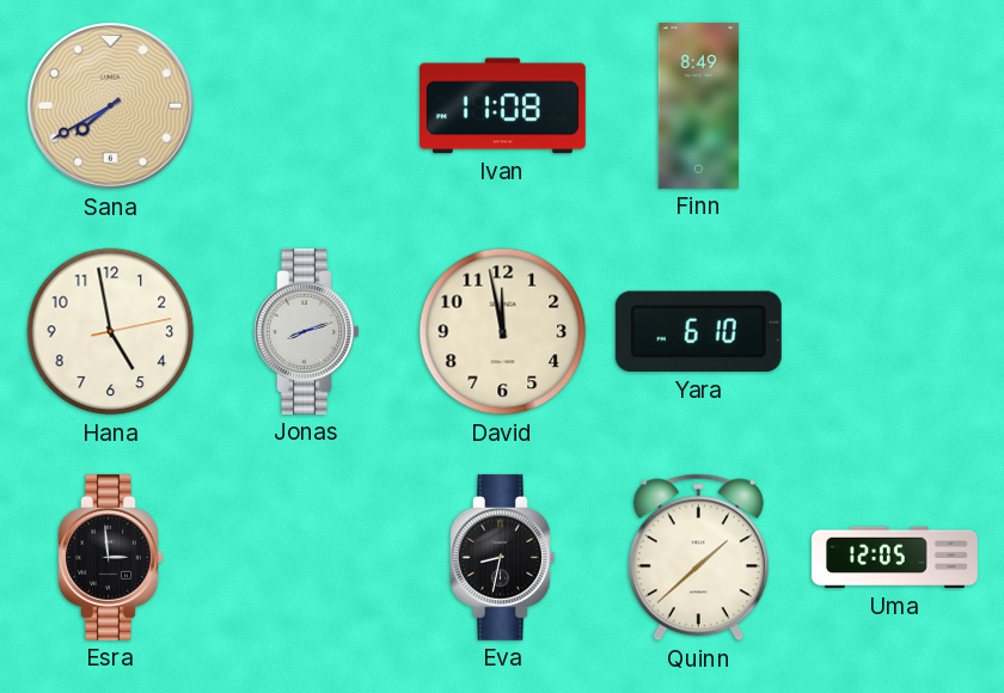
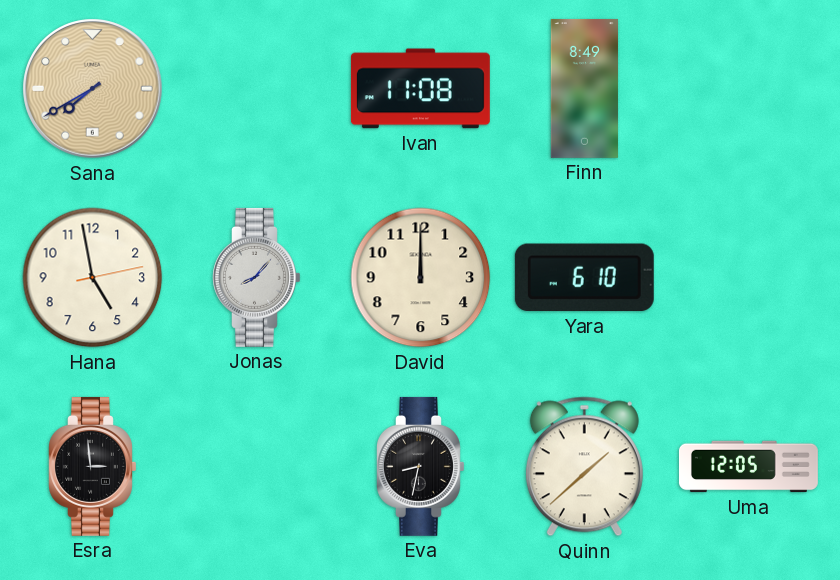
Jonas: 8:12 -> 8:07 (257, 277)
David: 11:58 -> 12:00 (421, 278)
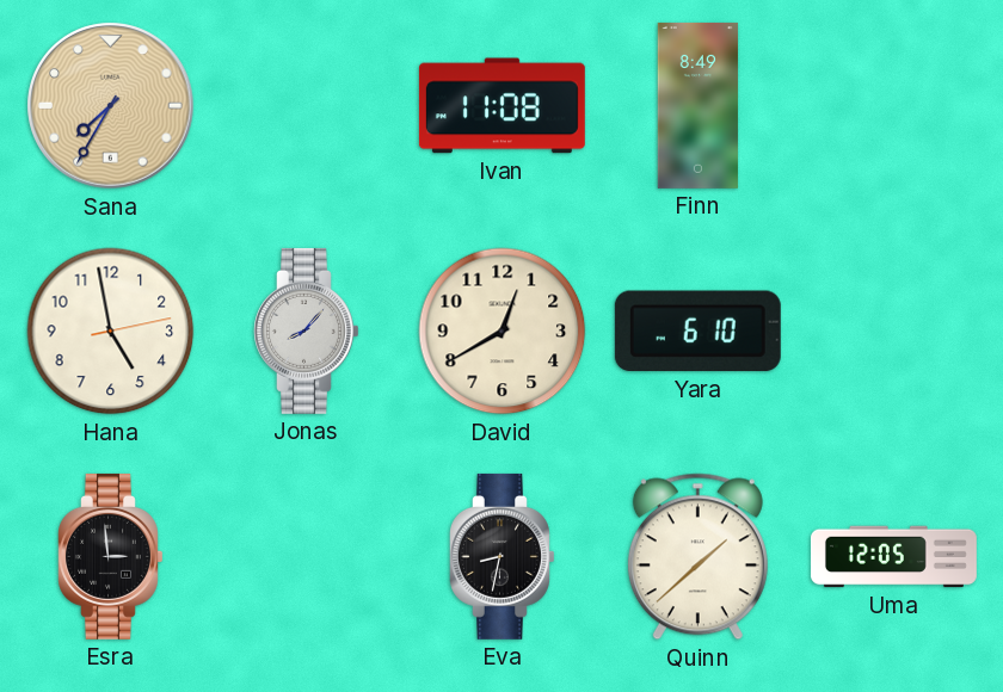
Sana: 7:40 -> 7:35 (111, 106)
David: 12:00 -> 12:40 (503, 332)
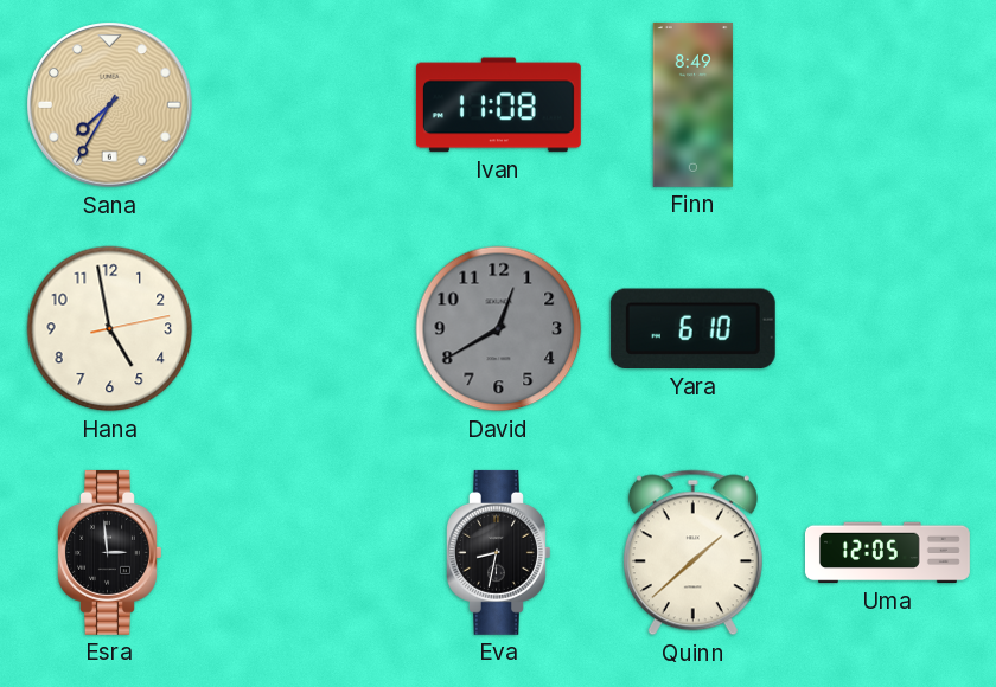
Jonas: 8:07 -> none (307, 330)
David dial: cream -> grey (499, 329)
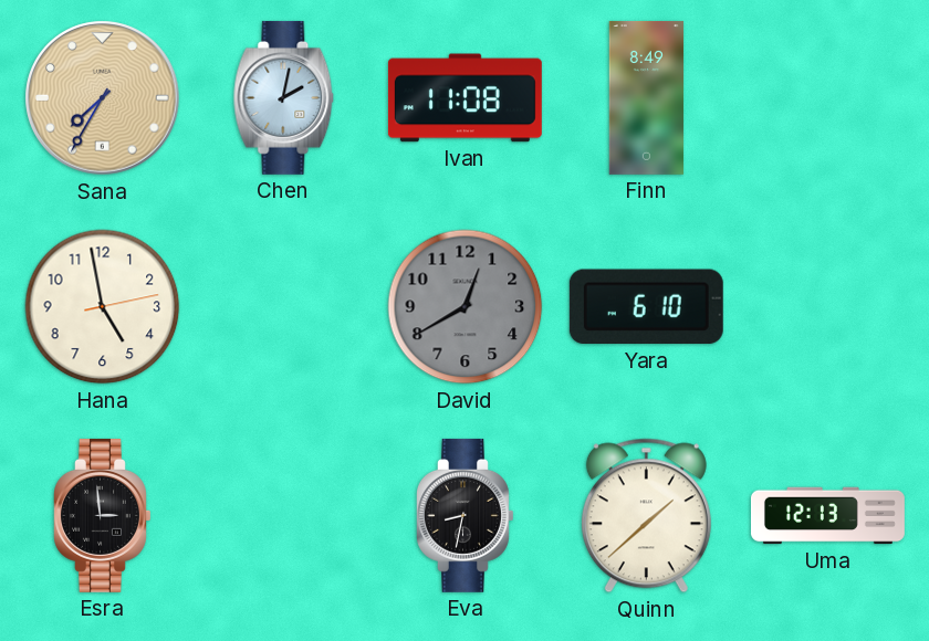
Chen: none -> 2:02 (284, 97)
Uma: 12:05 -> 12:13 (827, 516)
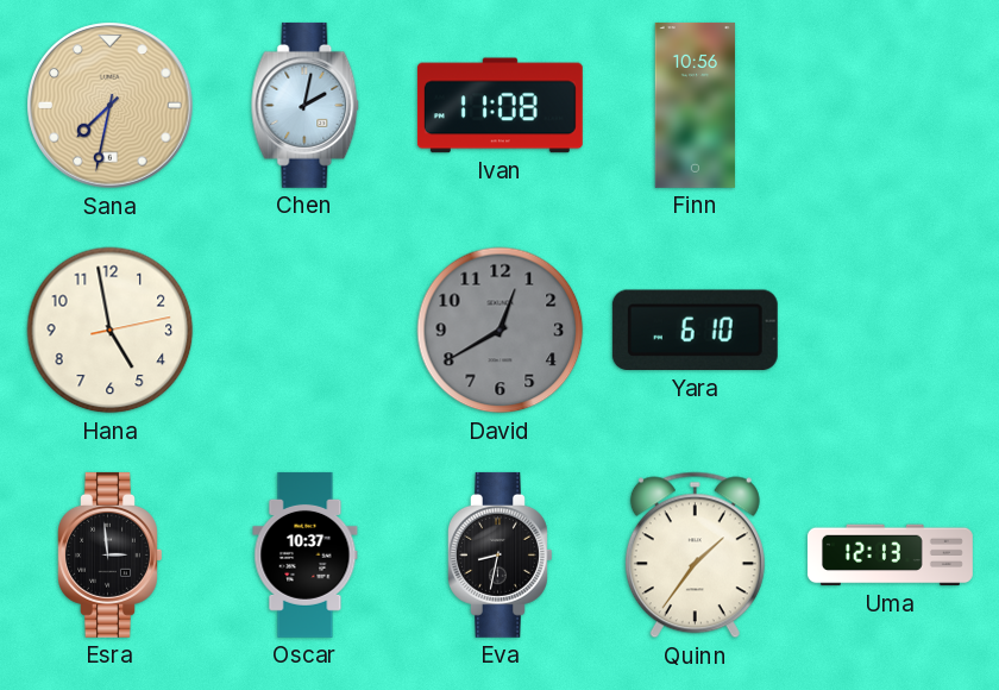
Sana: 7:35 -> 7:32 (111, 106)
Finn: 8:49 -> 10:56 (695, 105)
Oscar: none -> 10:37 (306, 554)
Quinn: 1:38 -> 1:36 (695, 556)
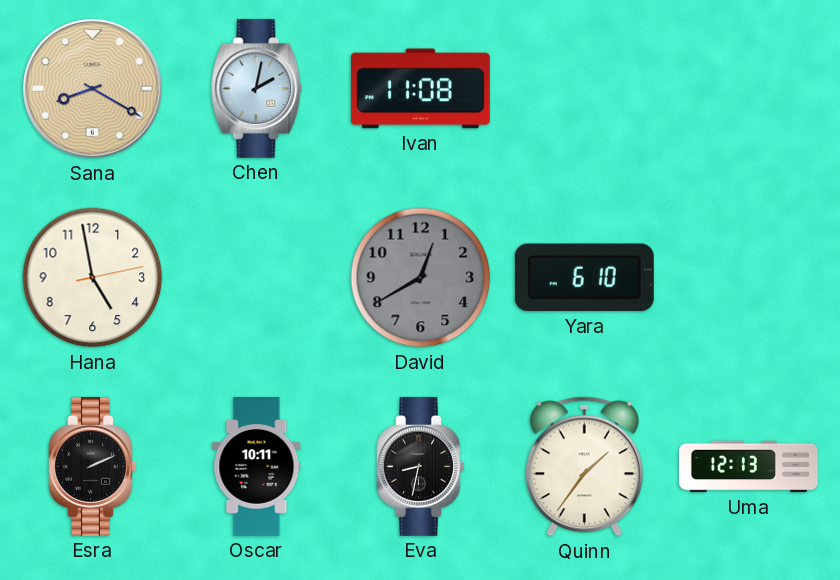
Sana: 7:32 -> 8:20 (93, 89)
Finn: 10:56 -> none (695, 105)
Esra: 2:59 -> 2:11 (93, 466)
Oscar: 10:37 -> 10:11 (257, 466)
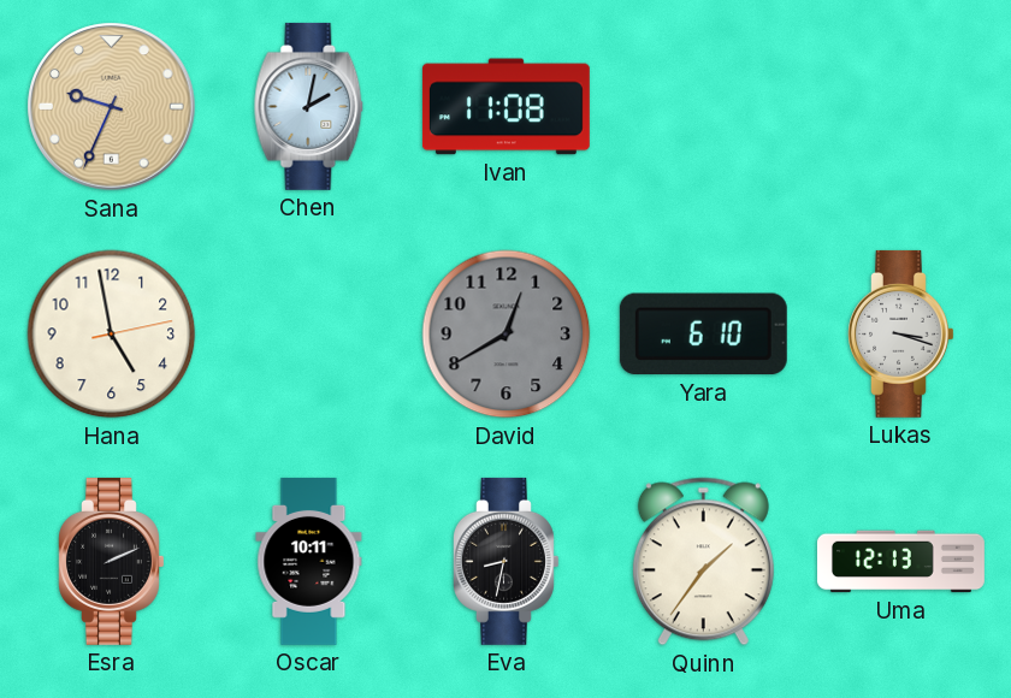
Sana: 8:20 -> 9:34 (112, 107)
Lukas: none -> 3:18 (901, 333)
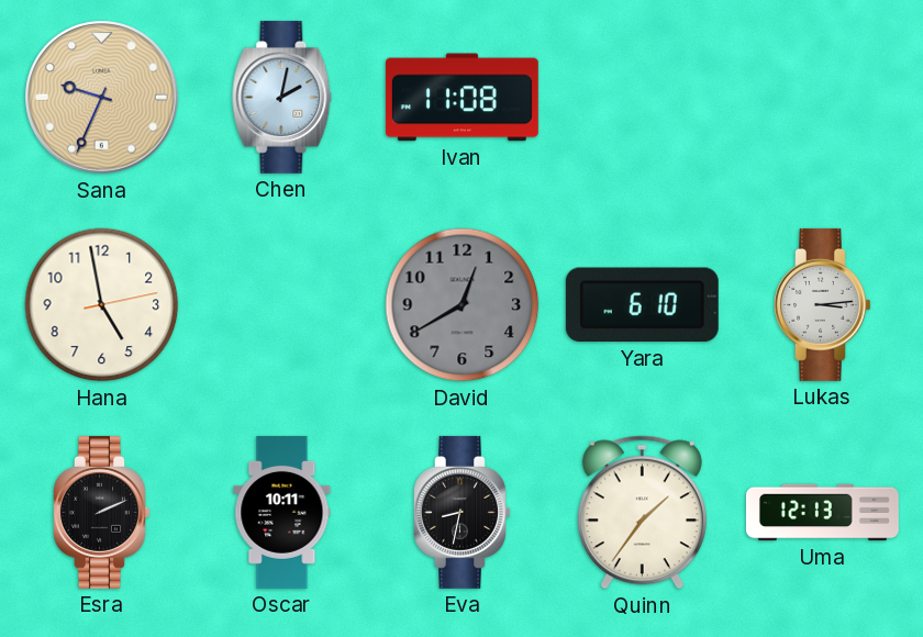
Lukas: 3:18 -> 3:14 (823, 304)
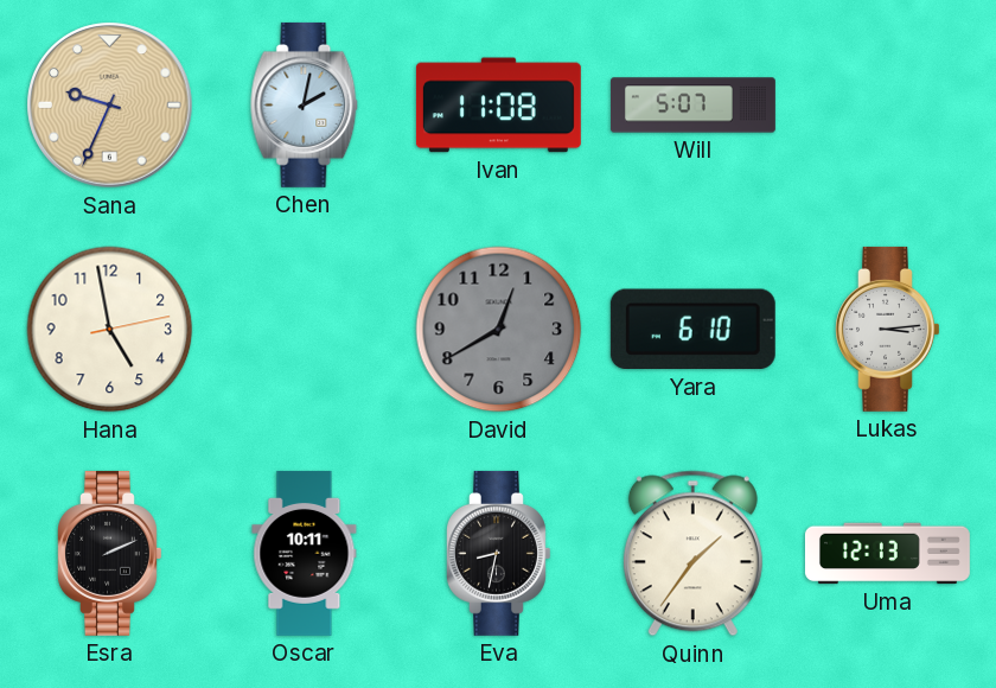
Will: none -> 5:07 (692, 106)
